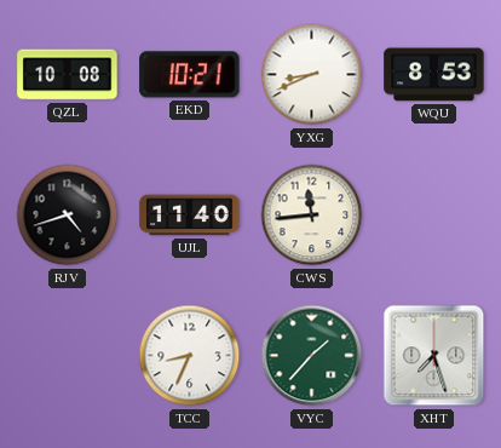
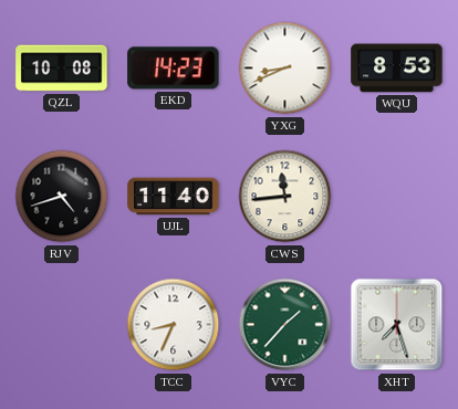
EKD: 10:21 -> 14:23 (174, 69)
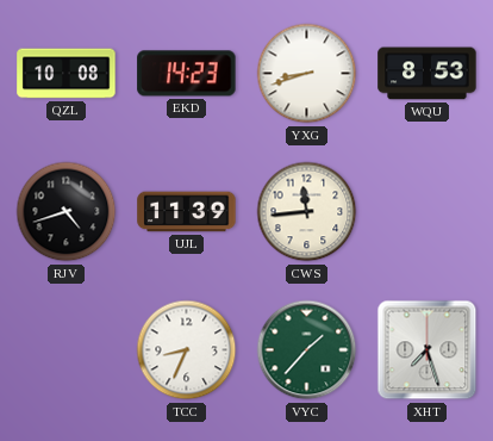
YXG: 8:41 -> 8:42 (307, 74)
UJL: 11:40 -> 11:39 (187, 212)
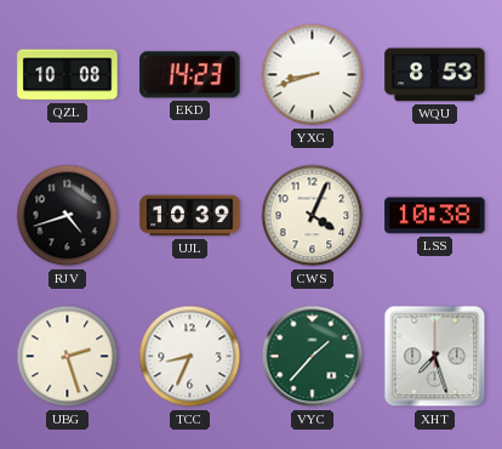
UJL: 11:39 -> 10:39 (190, 216)
CWS: 11:44 -> 4:04 (313, 216)
LSS: none -> 10:38 (435, 216)
UBG: none -> 2:27 (68, 357)
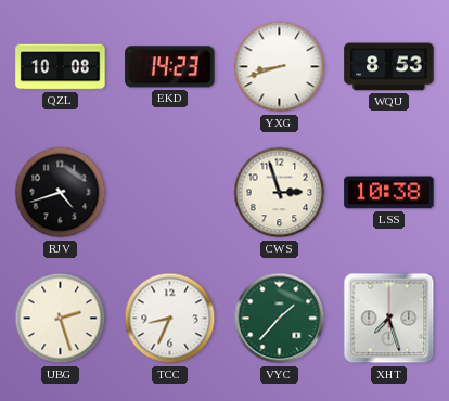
UJL: 10:39 -> none (190, 216)
CWS: 4:04 -> 2:57 (280, 193)
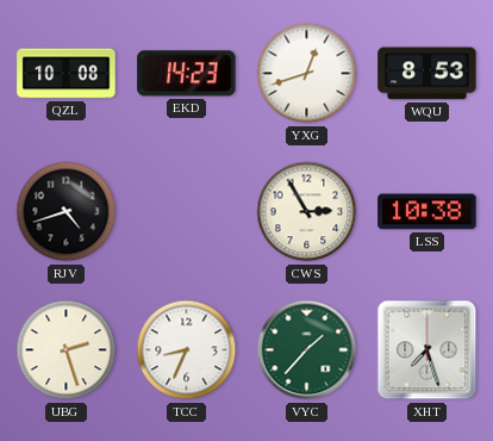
YXG: 8:42 -> 12:42 (307, 74)
CWS: 2:57 -> 2:55 (307, 212)
